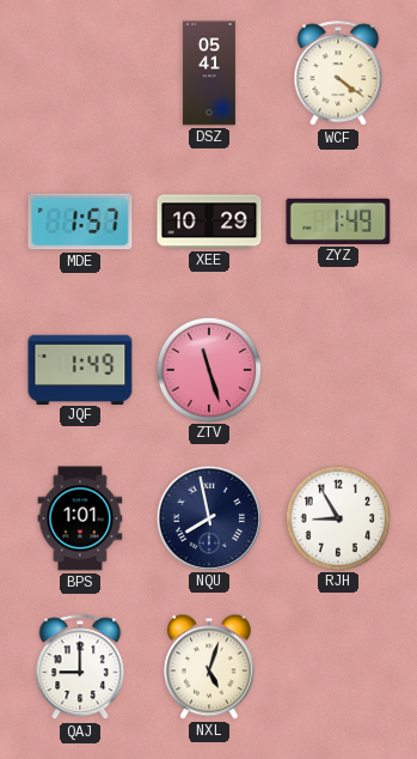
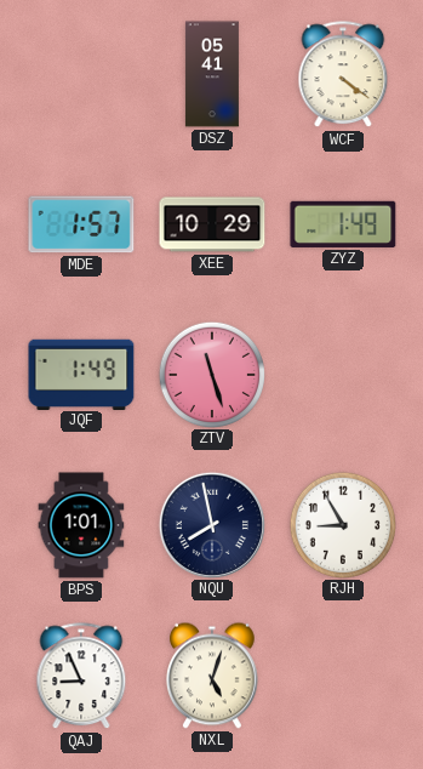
QAJ: 9:00 -> 8:56 (81, 677)
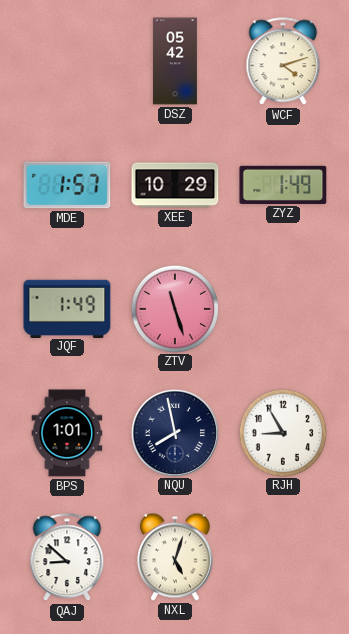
DSZ: 05:41 -> 05:42 (175, 61)
WCF: 4:21 -> 4:12 (283, 62)
QAJ: 8:56 -> 8:52 (67, 558)
